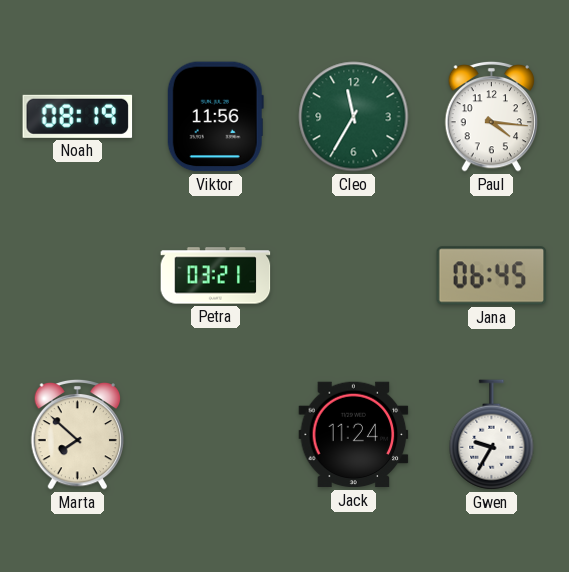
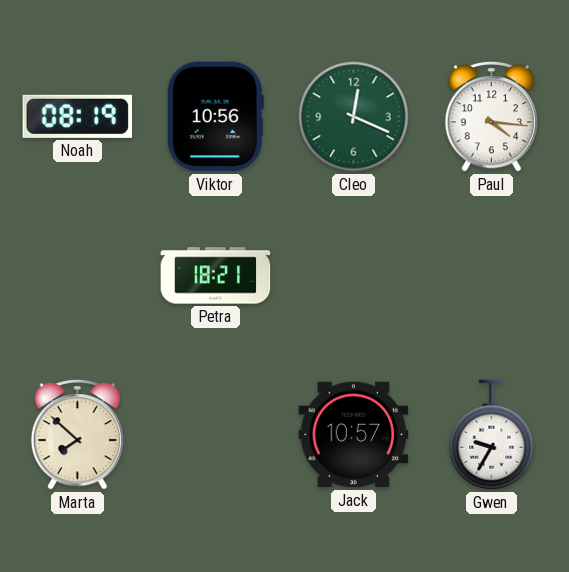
Viktor: 11:56 -> 10:56 (215, 117)
Cleo: 11:35 -> 12:19 (354, 117)
Petra: 03:21 -> 18:21 (216, 276)
Jana: 06:45 -> none (492, 276)
Jack: 11:24 -> 10:57 (354, 435)
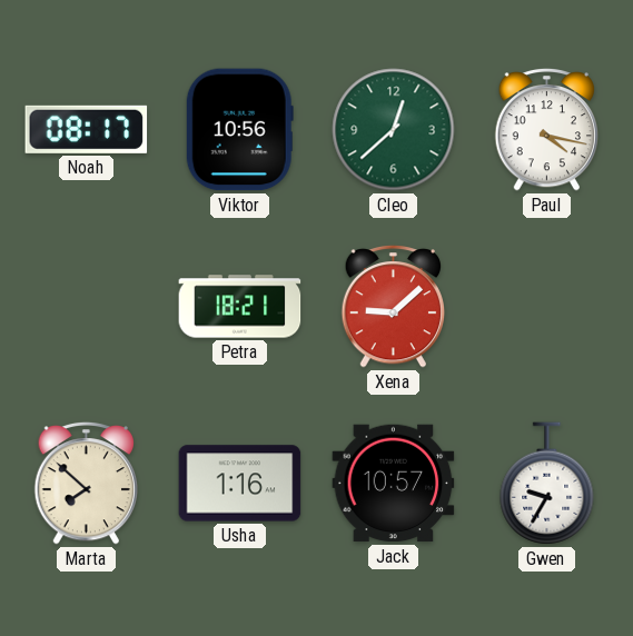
Noah: 08:19 -> 08:17 (87, 129)
Cleo: 12:19 -> 12:38 (394, 130)
Paul: 4:16 -> 4:17 (546, 129)
Xena: none -> 9:08 (393, 306)
Usha: none -> 1:16 (240, 484)
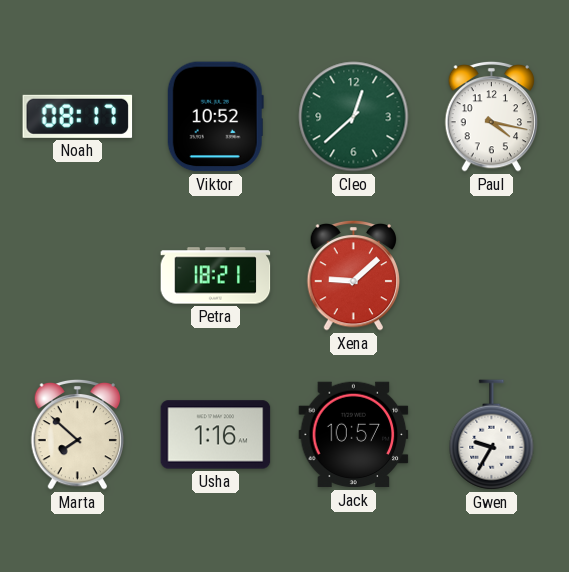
Viktor: 10:56 -> 10:52 (215, 117)
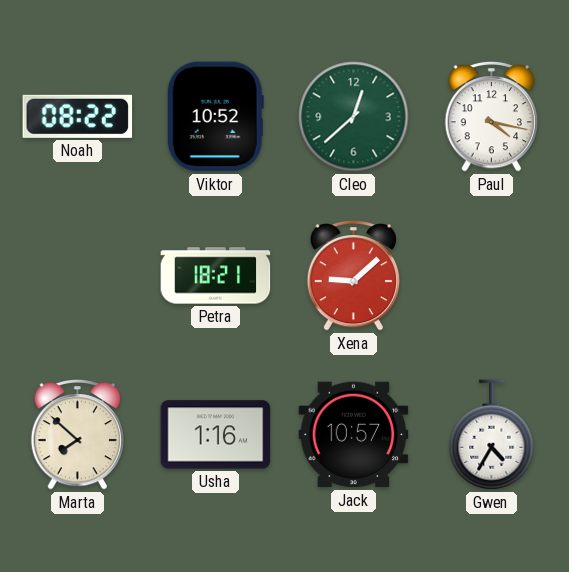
Noah: 08:17 -> 08:22 (78, 116)
Gwen: 9:35 -> 4:35 (492, 435)
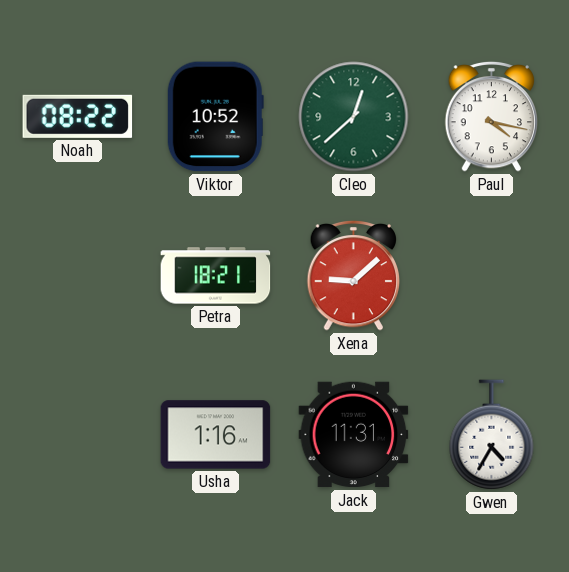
Marta: 7:52 -> none (77, 434)
Jack: 10:57 -> 11:31 (354, 435)
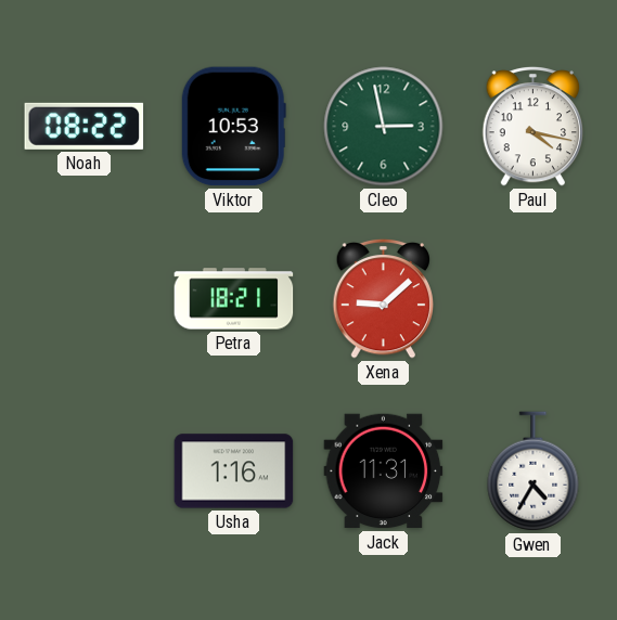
Viktor: 10:52 -> 10:53 (233, 127)
Cleo: 12:38 -> 2:58 (384, 127)
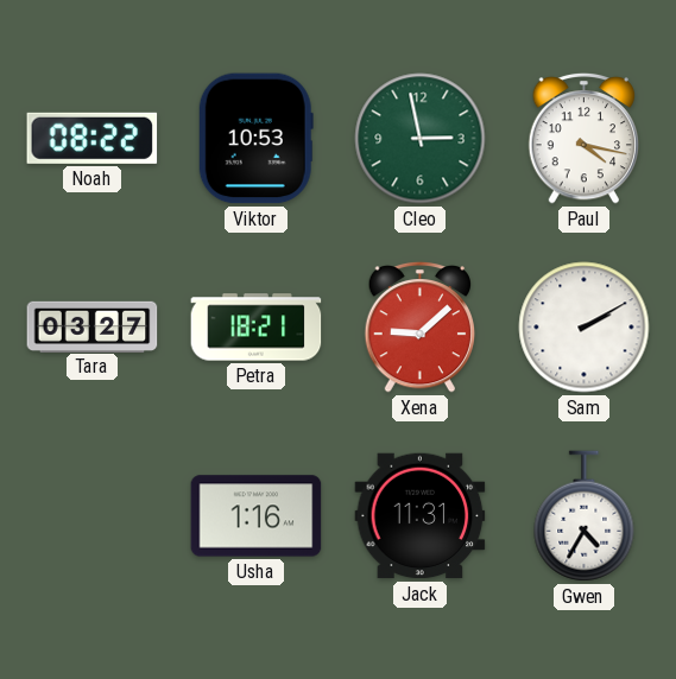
Tara: none -> 03:27 (93, 326)
Sam: none -> 2:10 (585, 328)
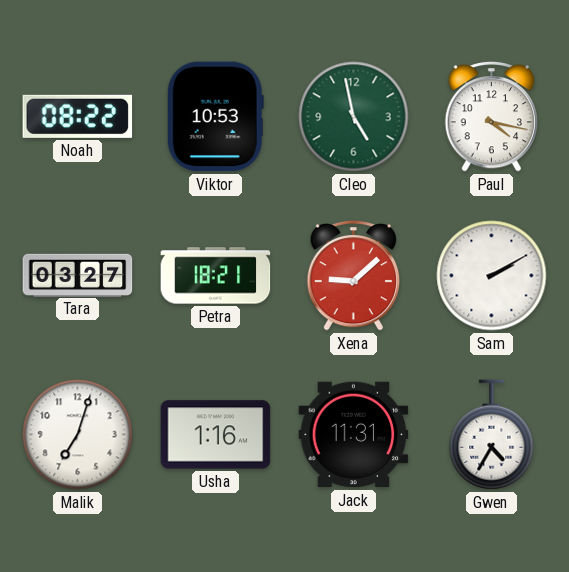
Cleo: 2:58 -> 4:58 (354, 117)
Malik: none -> 7:03 (78, 435)
